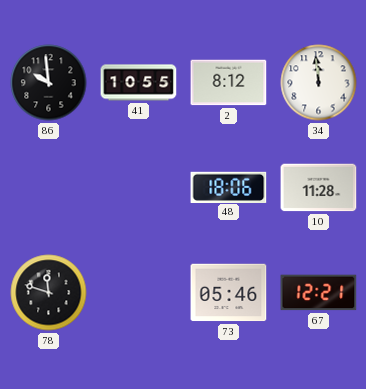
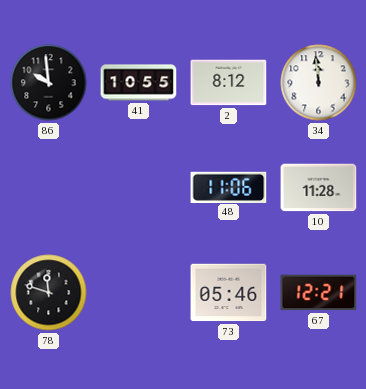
48: 18:06 -> 11:06 (229, 187)
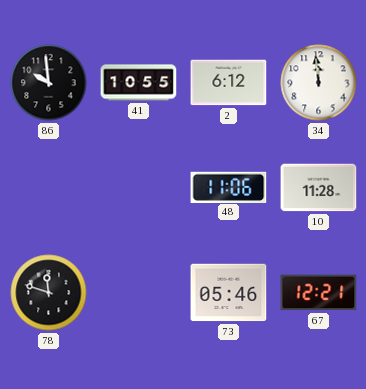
2: 8:12 -> 6:12 (229, 83)
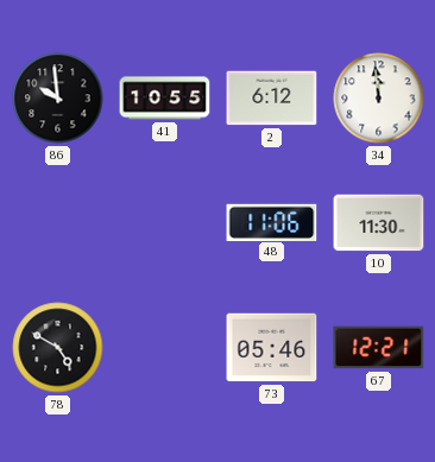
10: 11:28 -> 11:30 (379, 223)
78: 11:48 -> 4:50 (58, 348)
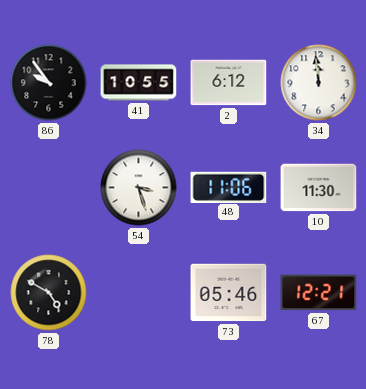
86: 9:59 -> 9:54 (49, 83)
54: none -> 3:27 (139, 188)
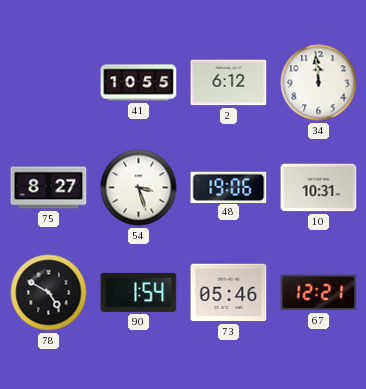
86: 9:54 -> none (49, 83)
75: none -> 8:27 (49, 188)
48: 11:06 -> 19:06 (229, 187)
10: 11:30 -> 10:31 (319, 188)
90: none -> 1:54 (139, 292)
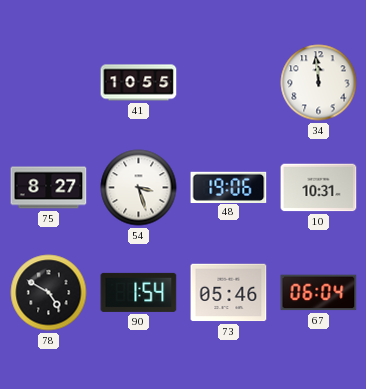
2: 6:12 -> none (229, 83)
67: 12:21 -> 06:04 (319, 293)
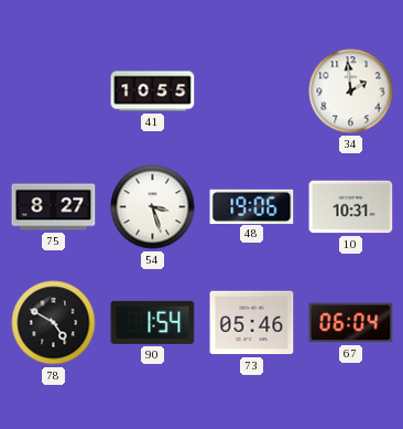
34: 11:59 -> 1:59 (351, 92)
